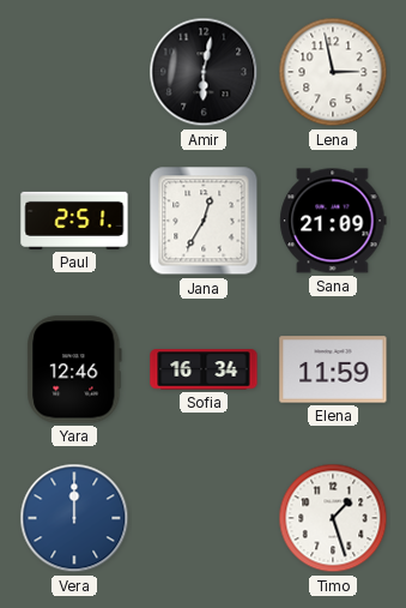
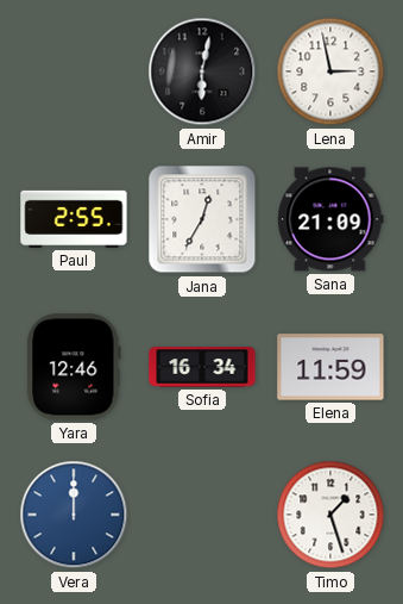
Paul: 2:51 -> 2:55 (74, 219)
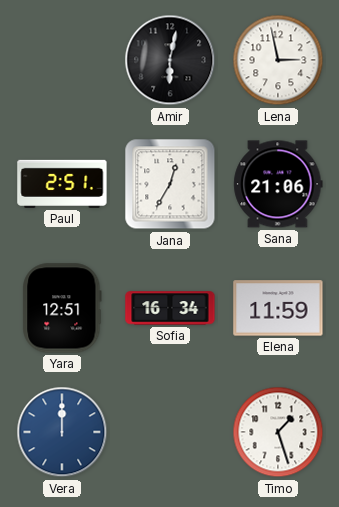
Paul: 2:55 -> 2:51 (62, 184)
Sana: 21:09 -> 21:06 (278, 184)
Yara: 12:46 -> 12:51 (62, 308)
